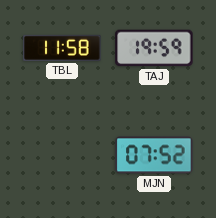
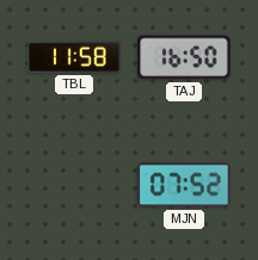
TAJ: 19:59 -> 16:50 (184, 57)
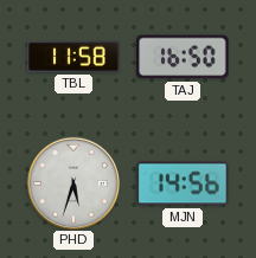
PHD: none -> 5:33 (72, 182)
MJN: 07:52 -> 14:56 (183, 183)
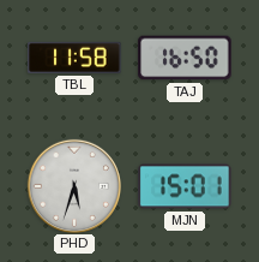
MJN: 14:56 -> 15:01 (185, 186)
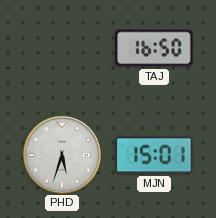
TBL: 11:58 -> none (74, 58)
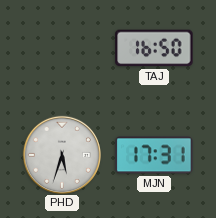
MJN: 15:01 -> 17:31 (154, 155)
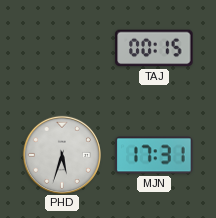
TAJ: 16:50 -> 00:15 (154, 48)
